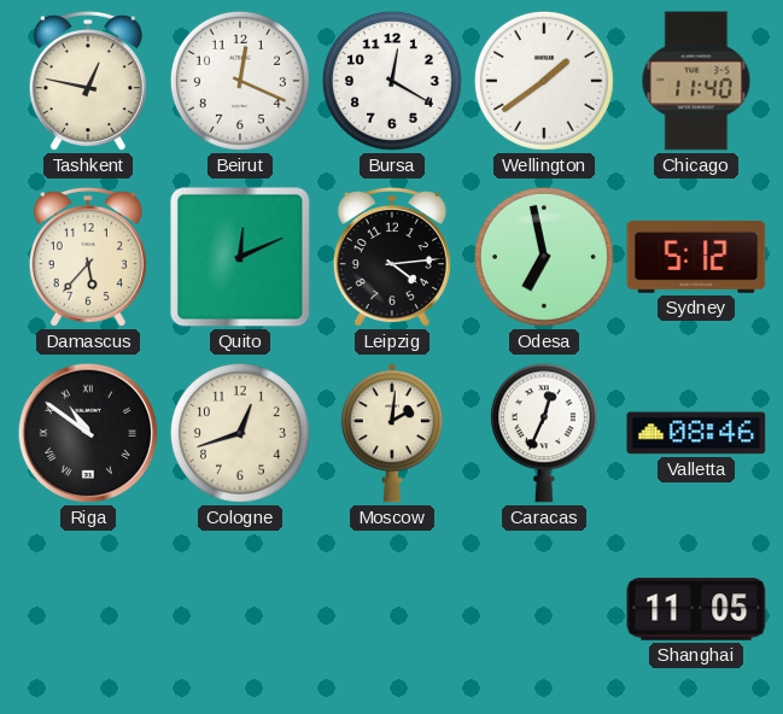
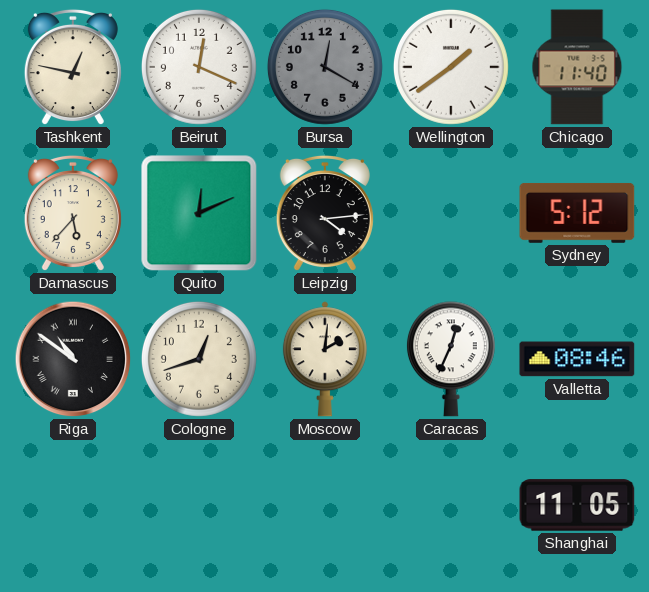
Bursa dial: white -> grey (325, 67)
Odesa: 6:58 -> none (544, 257)
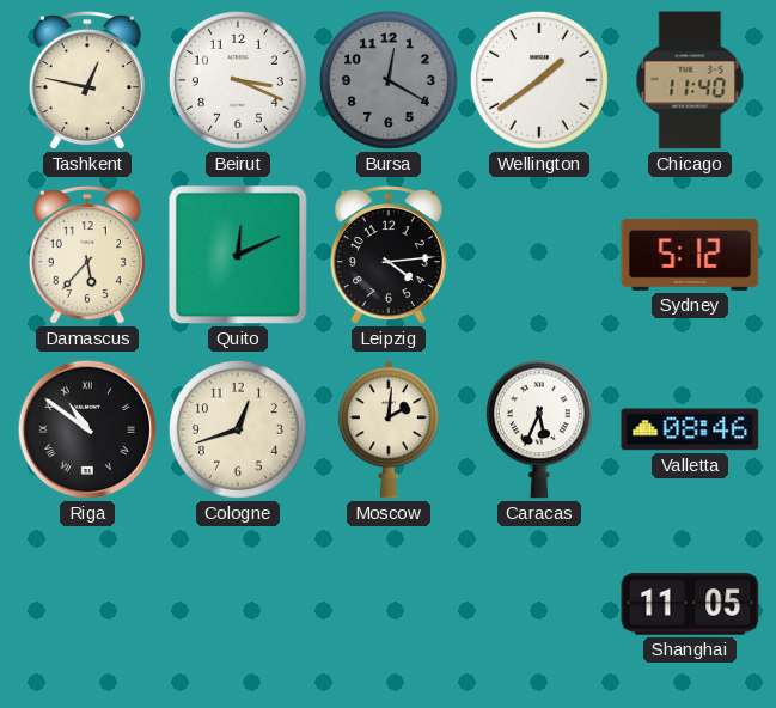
Beirut: 12:19 -> 3:19 (238, 80)
Caracas: 12:34 -> 5:34 (539, 429)
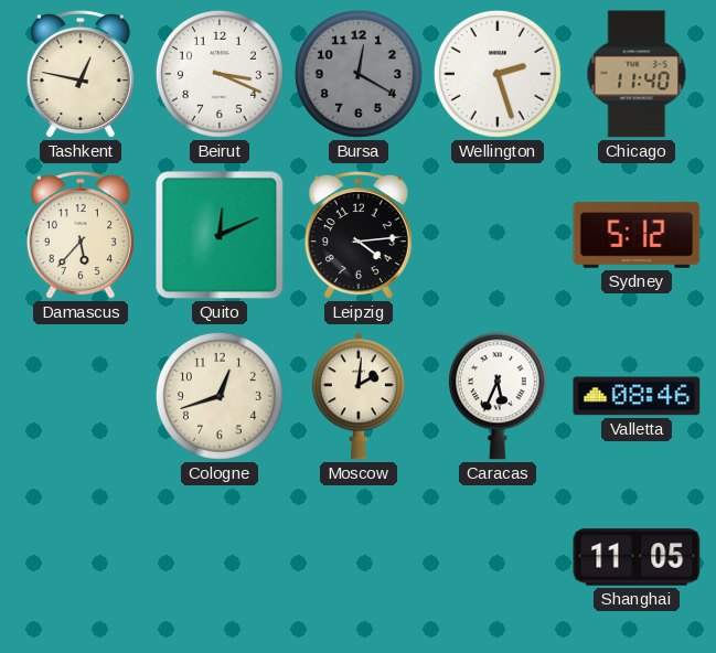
Wellington: 1:39 -> 2:27 (498, 74)
Riga: 10:51 -> none (87, 429)
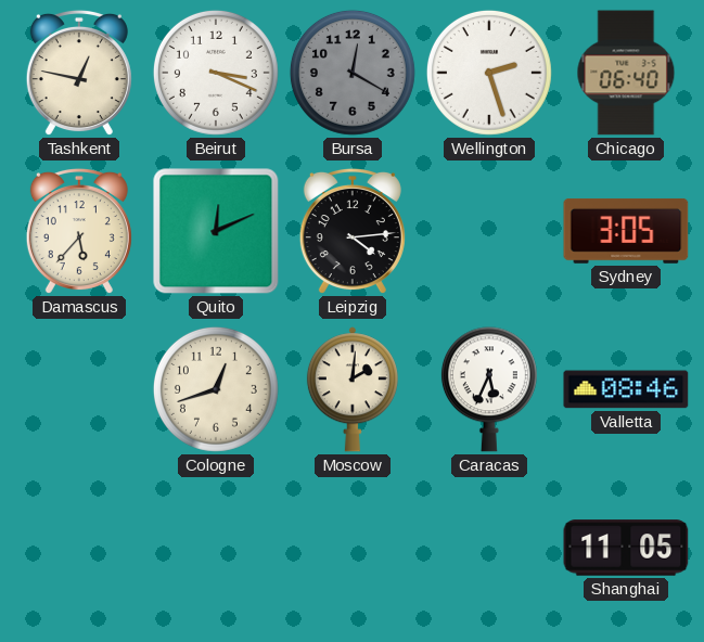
Chicago: 11:40 -> 06:40 (626, 73)
Sydney: 5:12 -> 3:05 (626, 231)
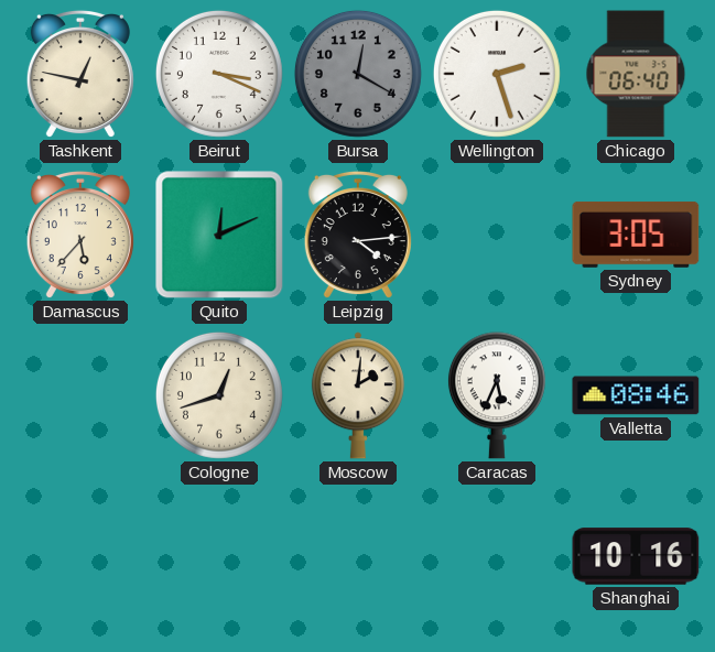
Shanghai: 11:05 -> 10:16 (636, 556)
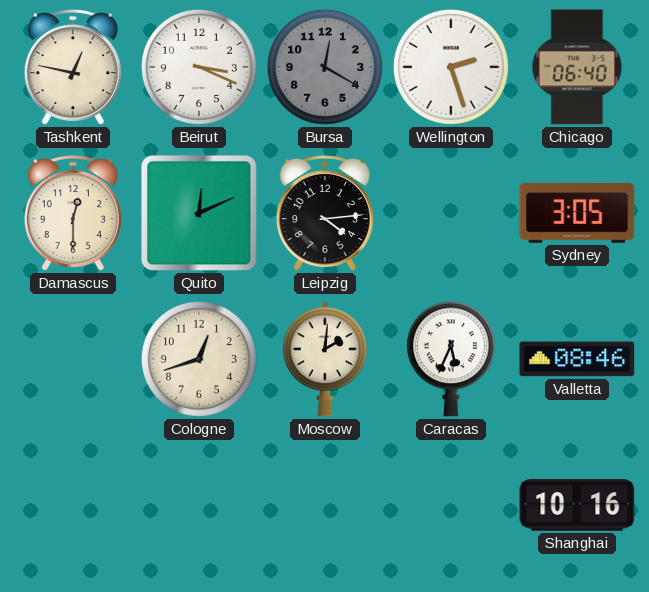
Damascus: 5:37 -> 12:30 (73, 213)
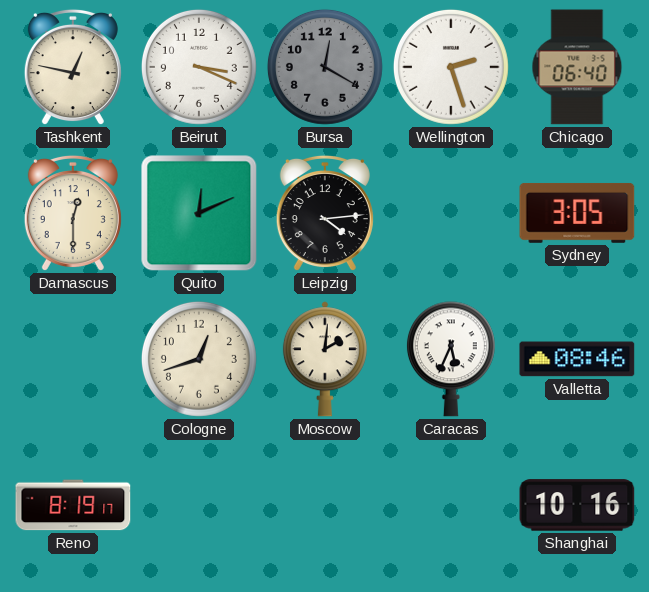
Reno: none -> 8:19 (73, 505)
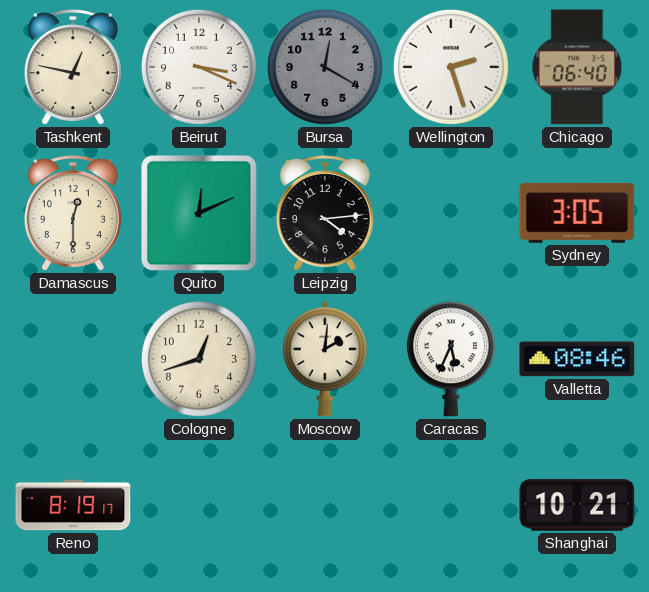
Shanghai: 10:16 -> 10:21 (577, 505)
